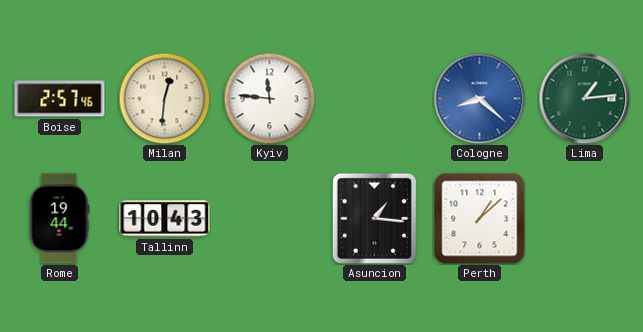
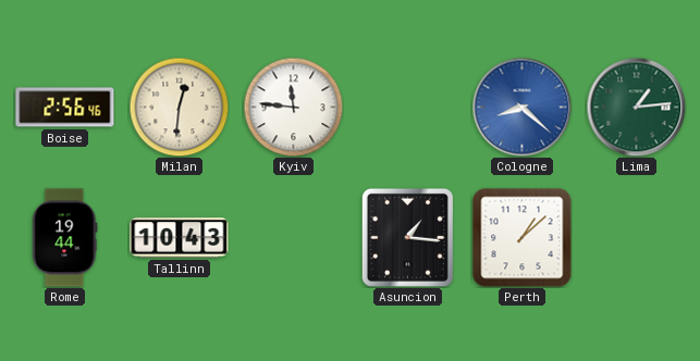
Boise: 2:57 -> 2:56 (65, 108)
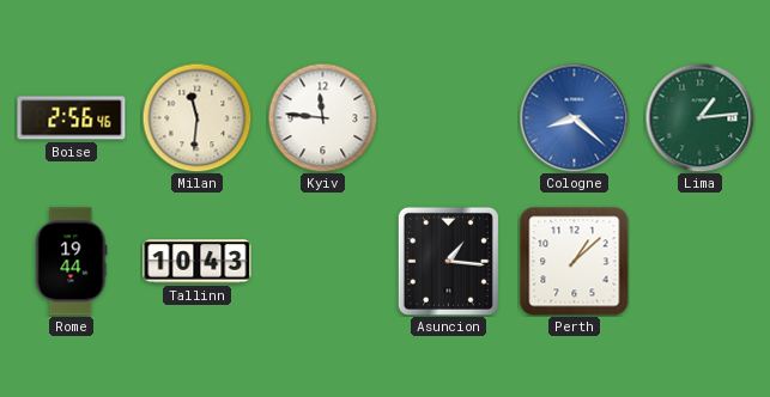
Milan: 12:31 -> 11:31 (196, 117)
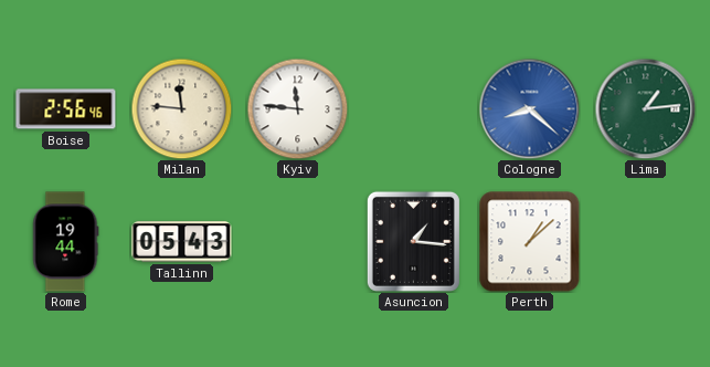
Milan: 11:31 -> 11:46 (181, 108)
Tallinn: 10:43 -> 05:43 (182, 242)
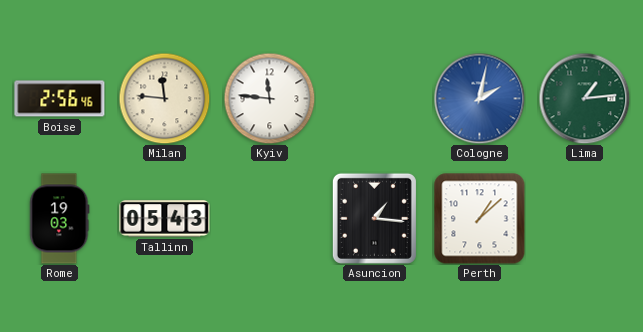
Cologne: 8:22 -> 2:02 (479, 98)
Rome: 19:44 -> 19:03 (60, 219)
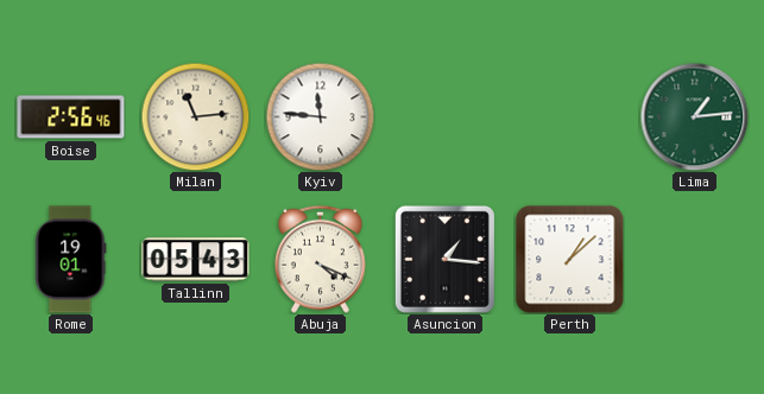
Milan: 11:46 -> 11:14 (195, 116)
Cologne: 2:02 -> none (479, 98)
Rome: 19:03 -> 19:01 (71, 260)
Abuja: none -> 4:19 (321, 259)
